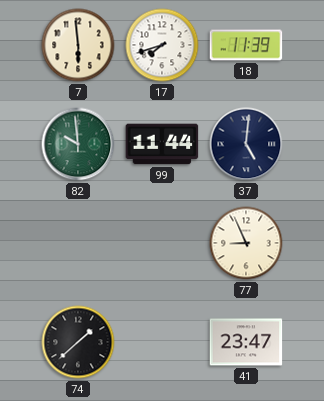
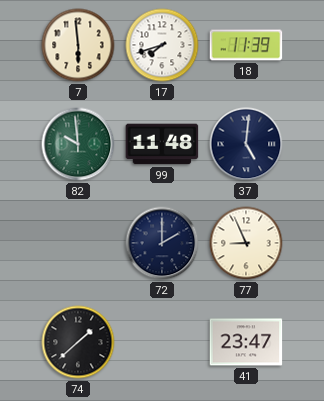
99: 11:44 -> 11:48 (162, 144)
72: none -> 2:00 (162, 243)
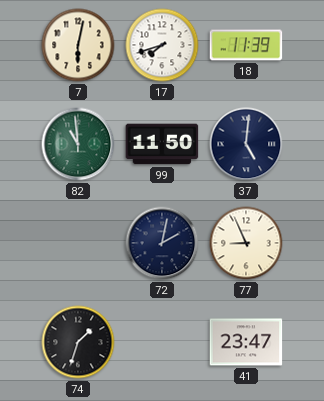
7: 5:59 -> 6:02 (78, 45)
82: 9:59 -> 10:59 (78, 144)
99: 11:48 -> 11:50 (162, 144)
72: 2:00 -> 2:02 (162, 243)
74: 1:38 -> 1:33 (78, 342)
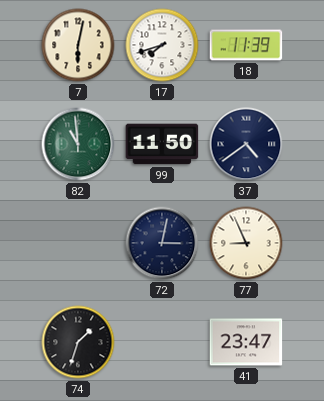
37: 5:01 -> 4:39 (246, 144)
72: 2:02 -> 3:02 (162, 243)
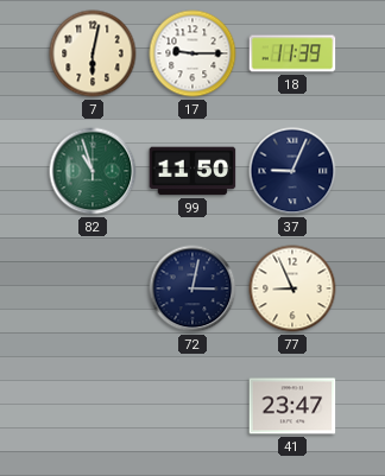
17: 7:42 -> 9:15 (192, 53)
82: 10:59 -> 10:57 (93, 171)
37: 4:39 -> 9:04 (292, 171)
74: 1:33 -> none (78, 342)
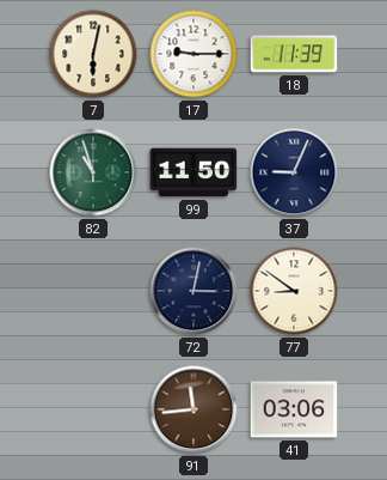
77: 8:56 -> 8:51 (294, 291)
91: none -> 11:44 (193, 409)
41: 23:47 -> 03:06 (294, 409)
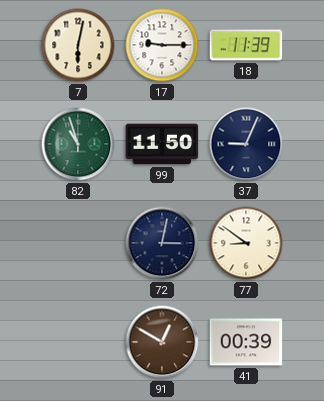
91: 11:44 -> 12:50 (162, 342)
41: 03:06 -> 00:39 (246, 342)
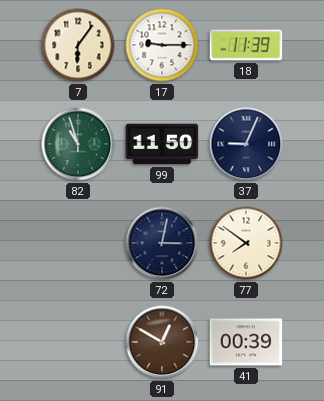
7: 6:02 -> 6:06 (78, 45)
77: 8:51 -> 7:51 (246, 243)
